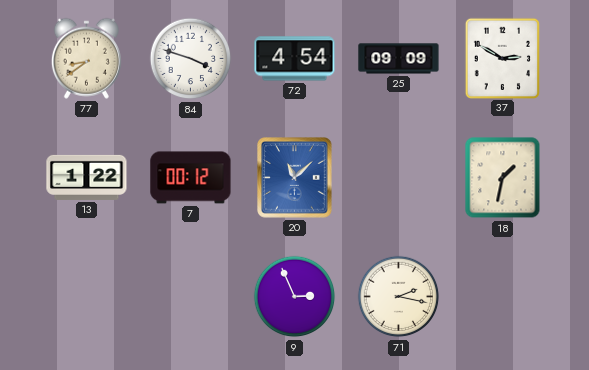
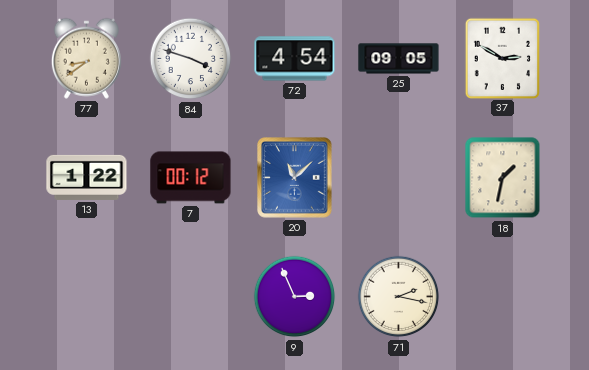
25: 09:09 -> 09:05 (399, 59)
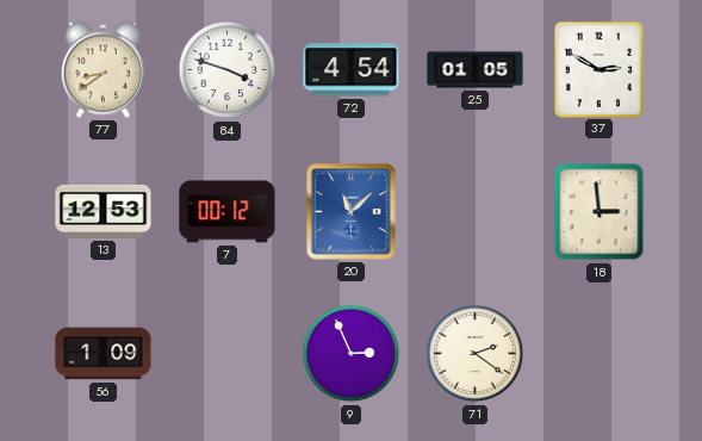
25: 09:05 -> 01:05 (476, 70)
13: 1:22 -> 12:53 (104, 211)
18: 1:32 -> 2:59 (600, 212)
56: none -> 1:09 (104, 354)
71: 2:17 -> 2:21 (476, 354)
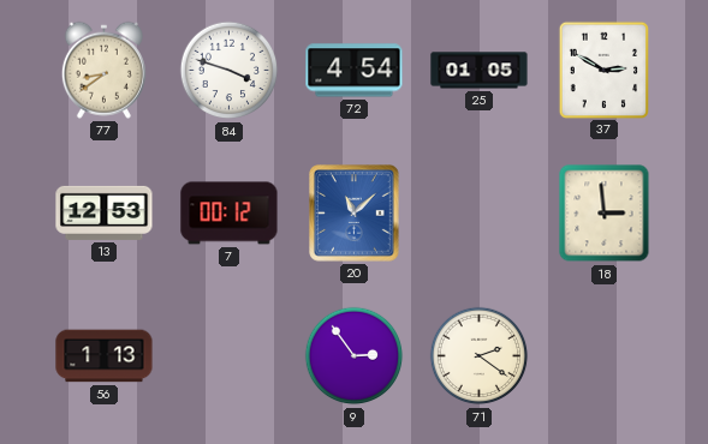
56: 1:09 -> 1:13 (105, 356)
9: 2:56 -> 2:54 (355, 356)
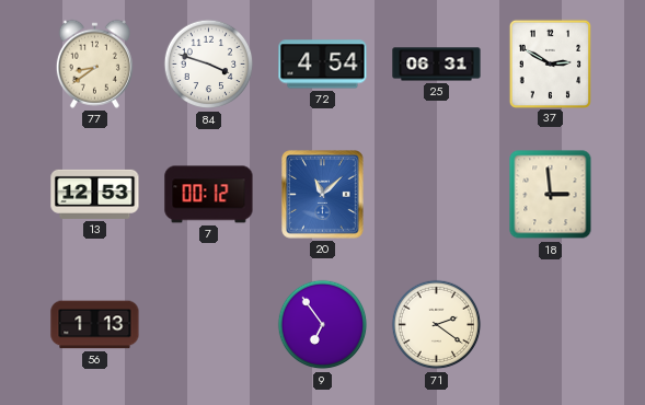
25: 01:05 -> 06:31 (437, 65)
9: 2:54 -> 6:54 (323, 325)
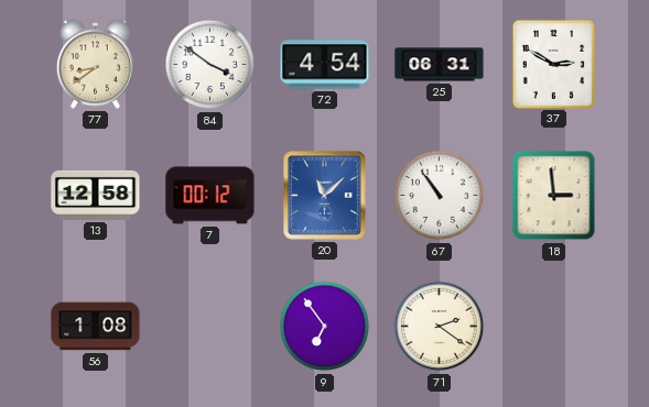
84: 3:48 -> 3:51 (210, 65)
13: 12:53 -> 12:58 (96, 195)
67: none -> 10:54 (440, 196)
56: 1:13 -> 1:08 (96, 327)
